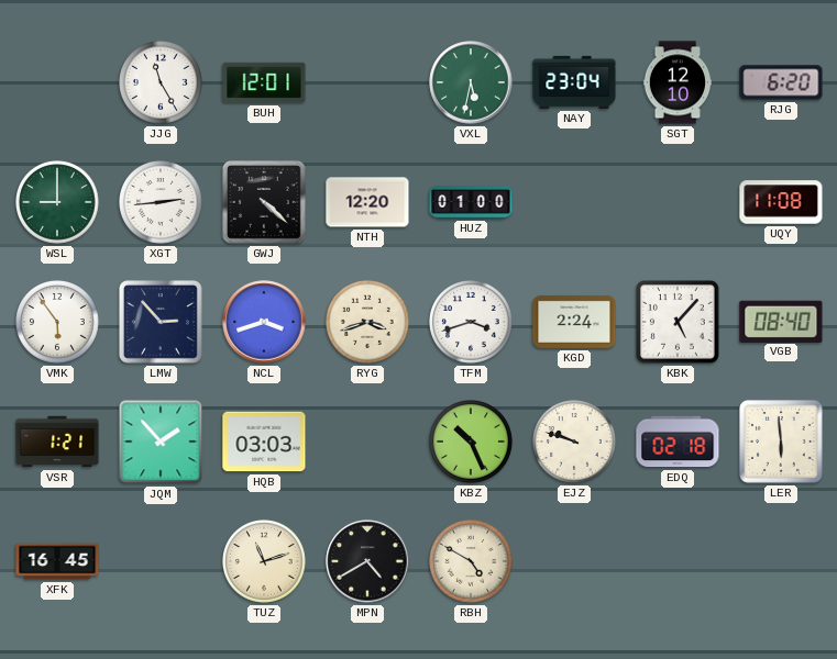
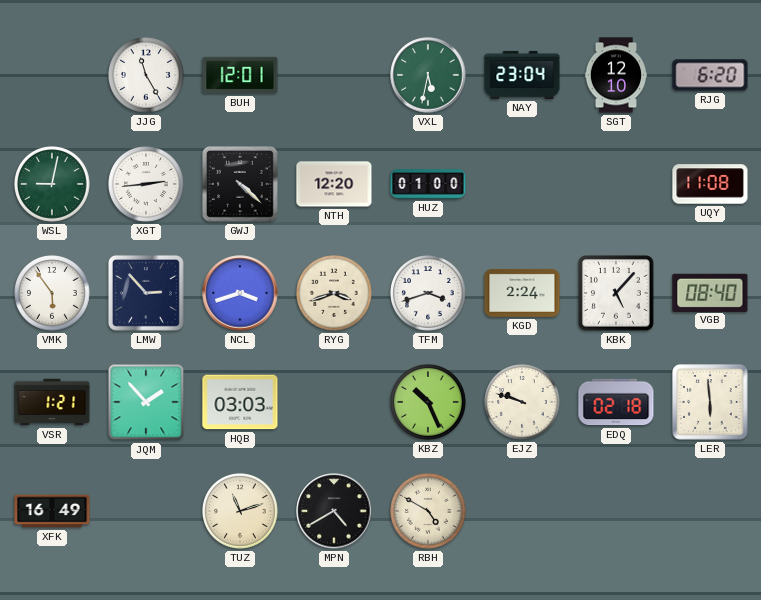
WSL: 9:00 -> 9:02 (53, 185)
XFK: 16:45 -> 16:49 (52, 511)
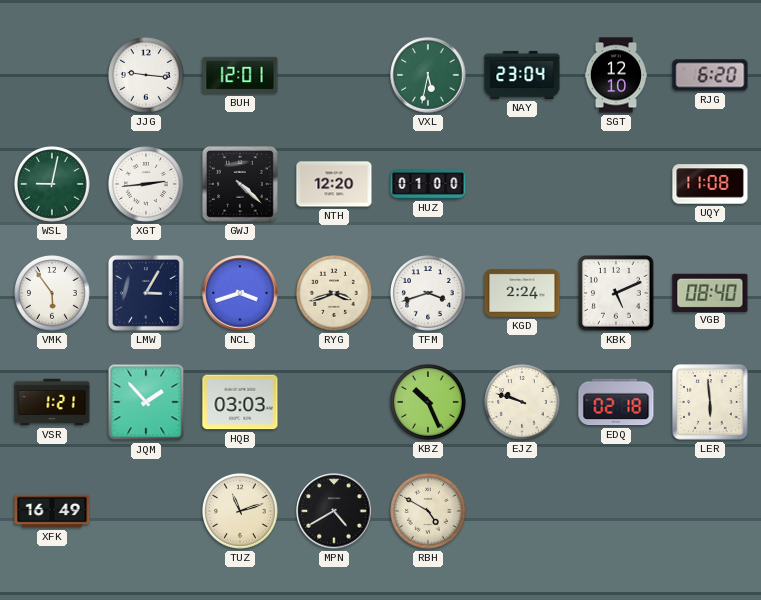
JJG: 11:25 -> 9:16 (147, 76)
LMW: 2:53 -> 3:05 (146, 293)
KBK: 5:07 -> 5:11 (617, 294)
